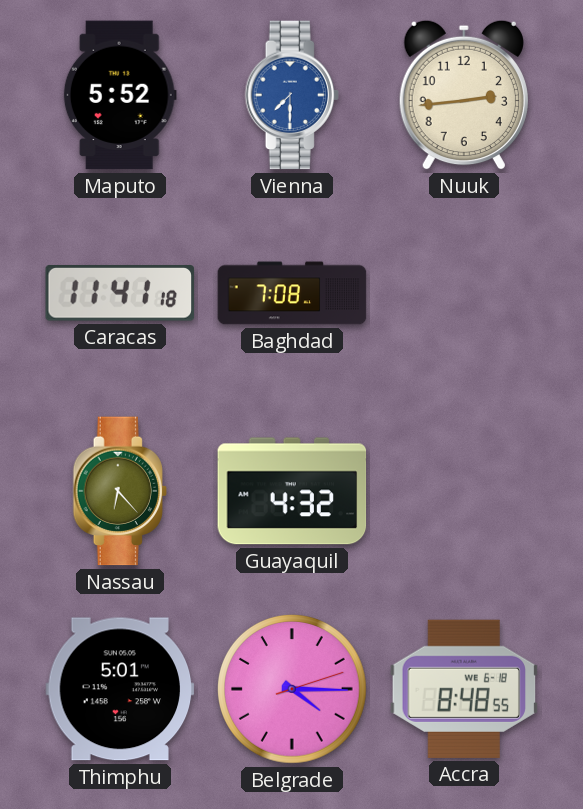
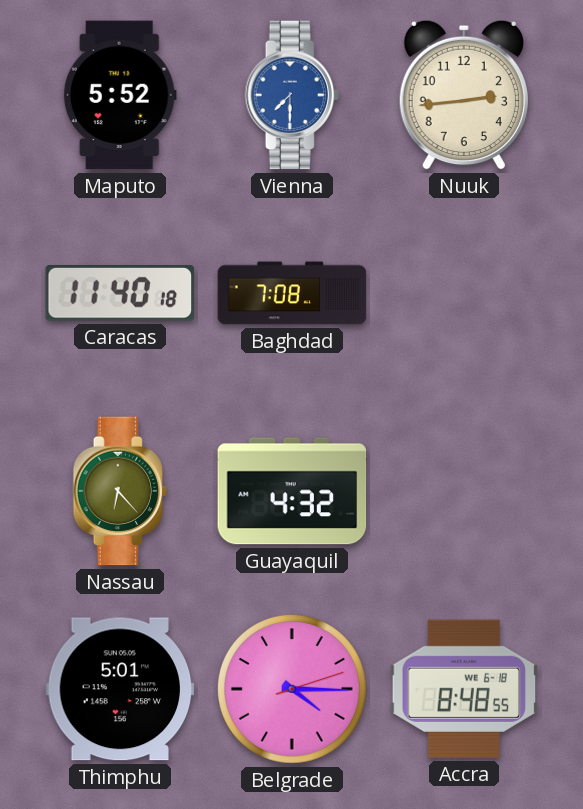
Caracas: 11:41 -> 11:40 (120, 294)
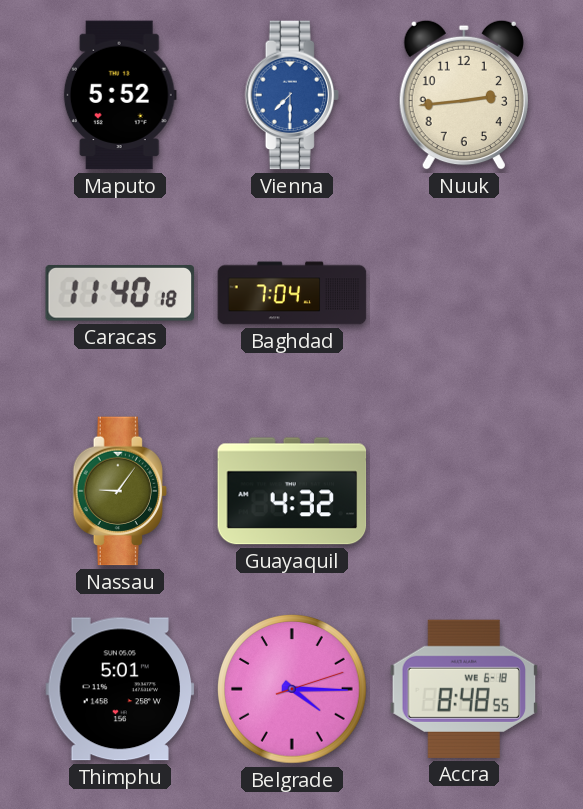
Baghdad: 7:08 -> 7:04 (292, 293)
Nassau: 6:23 -> 9:06 (120, 491)
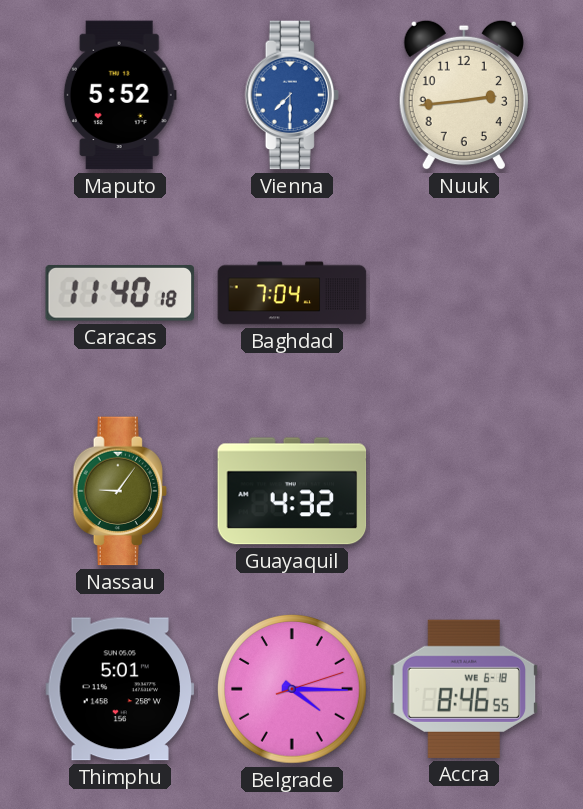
Accra: 8:48 -> 8:46 (464, 689)
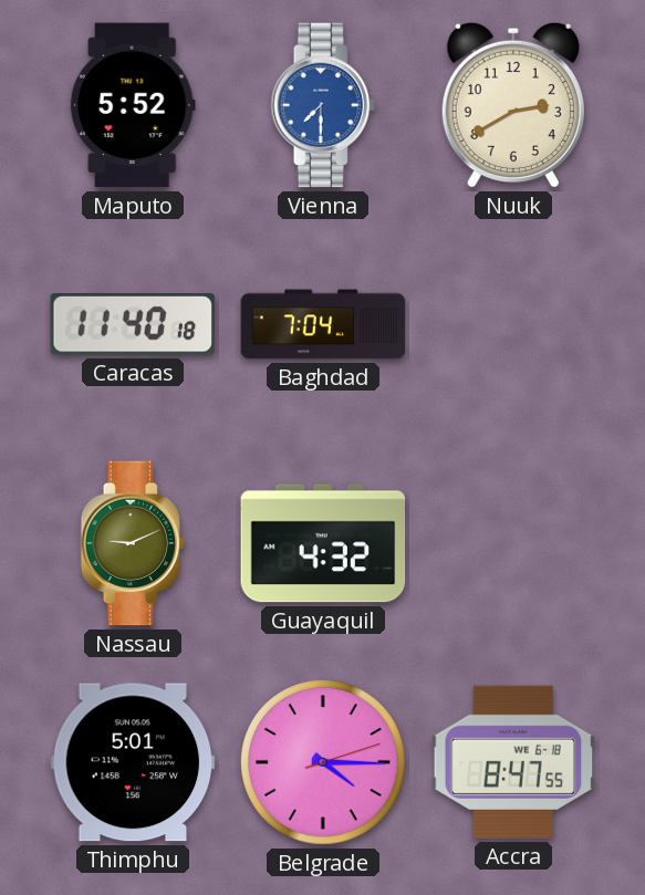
Nuuk: 2:44 -> 2:40 (513, 105)
Nassau: 9:06 -> 9:11 (133, 543)
Accra: 8:46 -> 8:47 (513, 762)
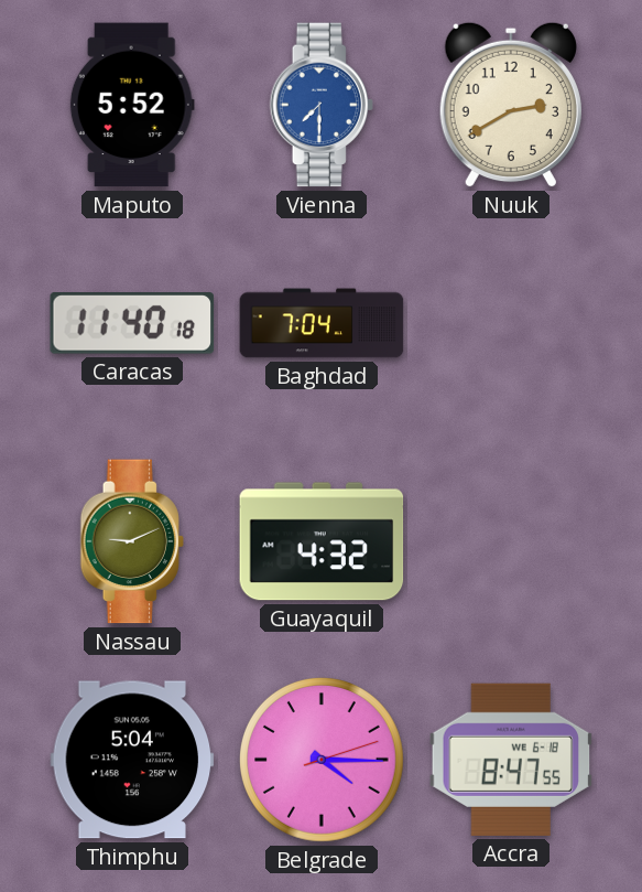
Thimphu: 5:01 -> 5:04 (132, 760)
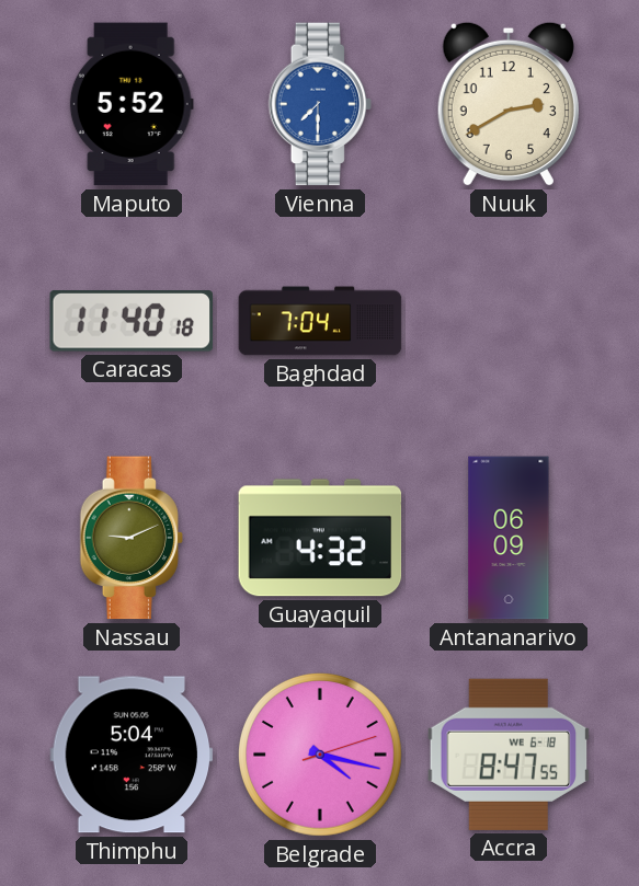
Antananarivo: none -> 06:09 (509, 538)
Belgrade: 4:15 -> 4:17 (320, 755)
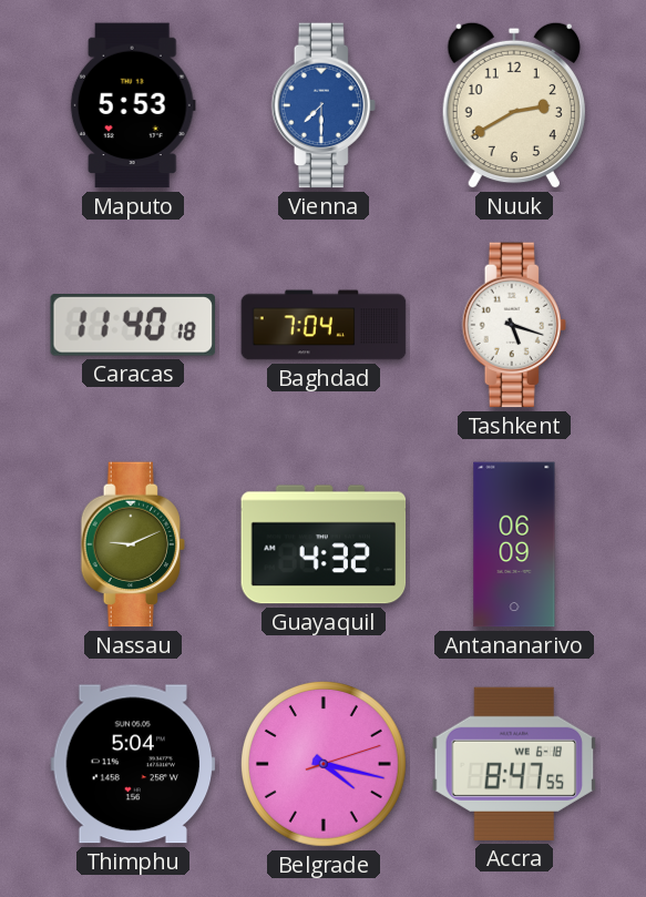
Maputo: 5:52 -> 5:53 (133, 105)
Tashkent: none -> 5:18 (514, 325)
